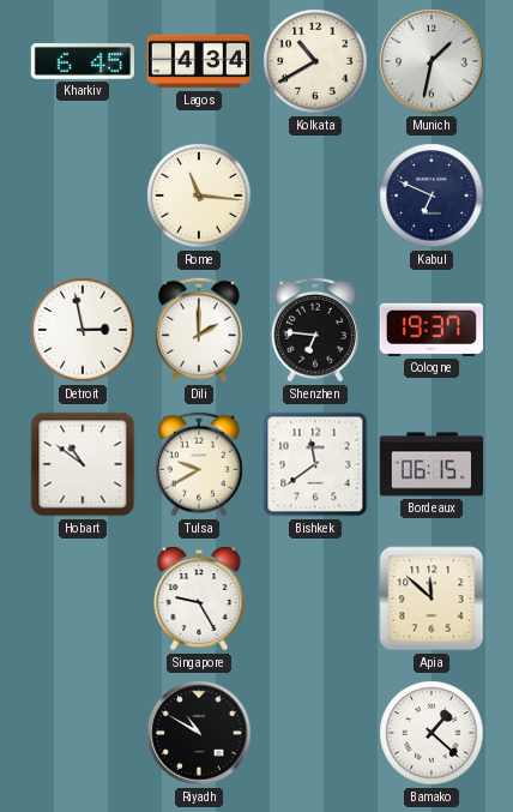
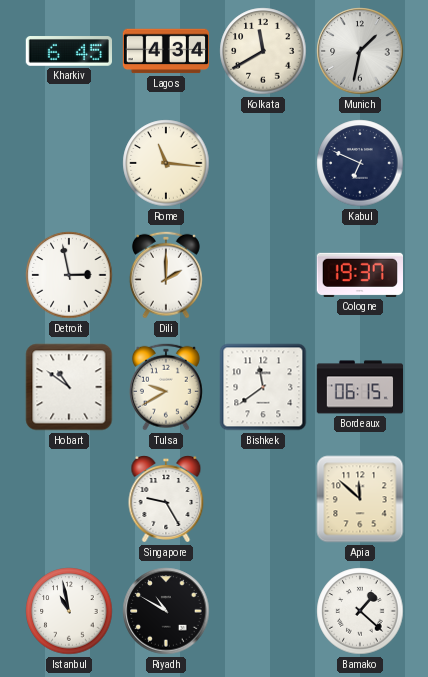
Kolkata: 10:40 -> 11:40 (263, 51)
Shenzhen: 6:46 -> none (315, 330)
Istanbul: none -> 10:58 (69, 611)
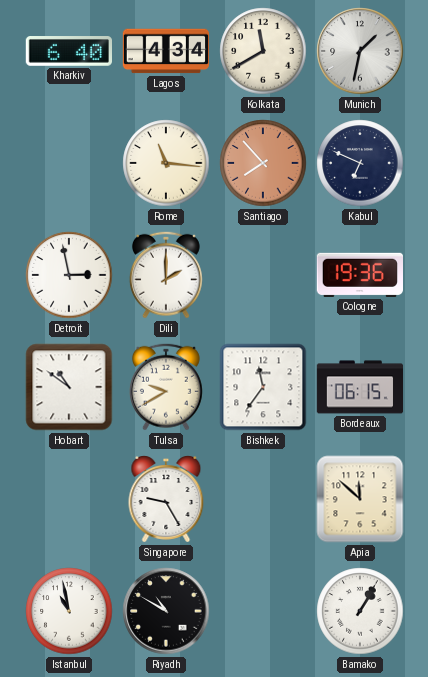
Kharkiv: 6:45 -> 6:40 (68, 52)
Santiago: none -> 7:53 (263, 163)
Cologne: 19:37 -> 19:36 (359, 275)
Bishkek: 11:39 -> 11:36 (263, 387)
Bamako: 1:22 -> 1:05 (360, 611)
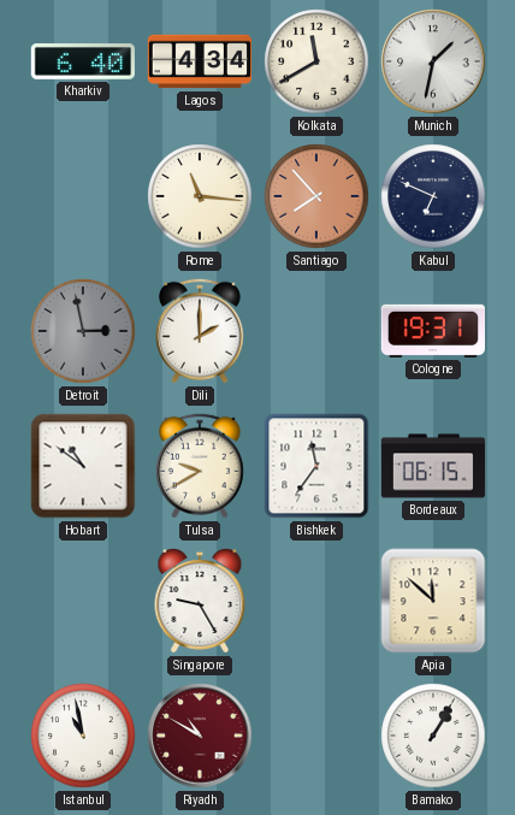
Detroit dial: white -> grey (83, 331)
Cologne: 19:36 -> 19:31 (432, 331)
Riyadh dial: black -> burgundy (200, 736)
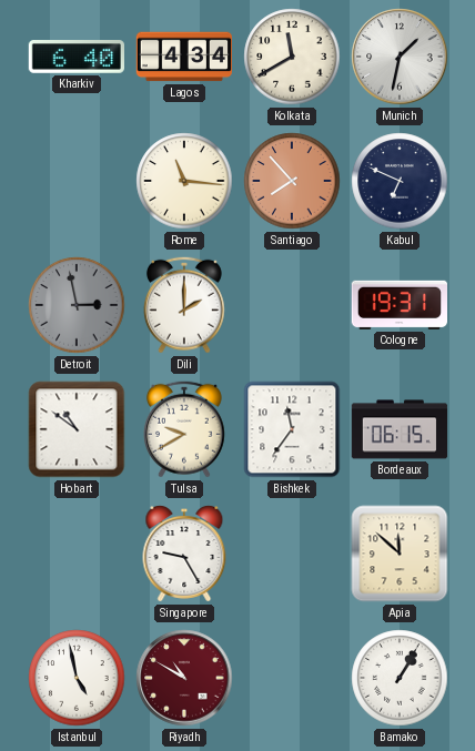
Istanbul: 10:58 -> 4:58 (77, 678)
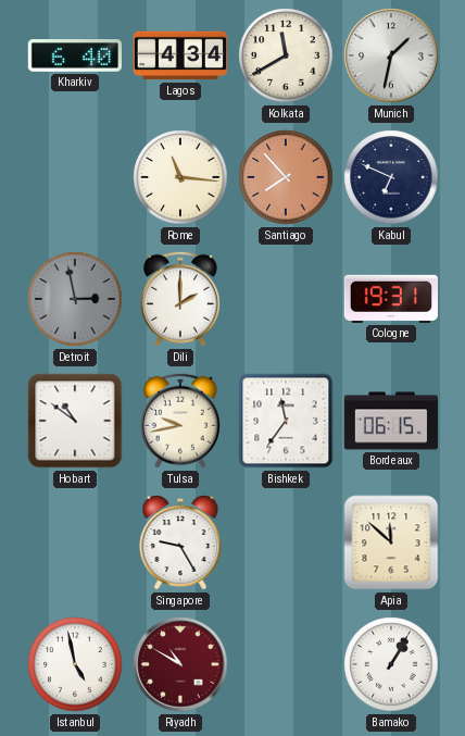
Tulsa: 9:40 -> 9:43 (180, 421)
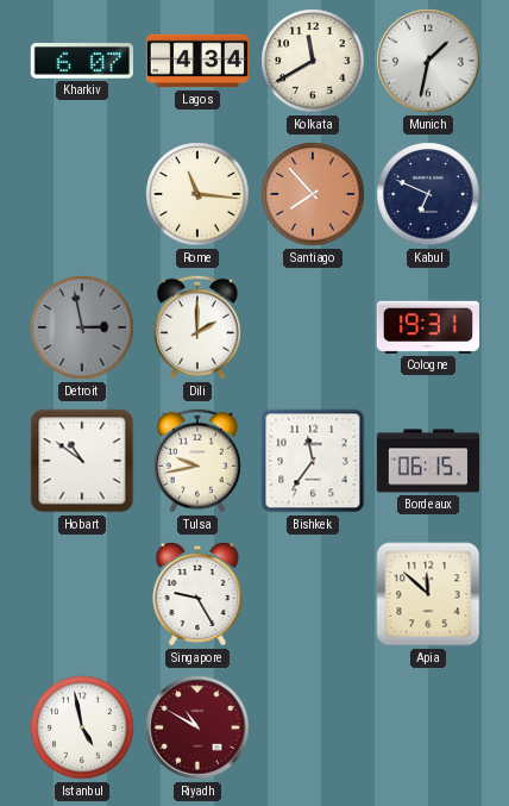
Kharkiv: 6:40 -> 6:07 (81, 62)
Bamako: 1:05 -> none (391, 664)
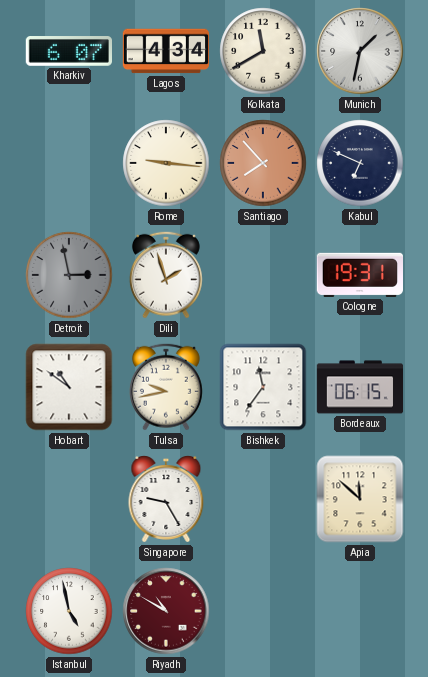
Rome: 11:16 -> 9:16 (166, 163)
Dili: 2:00 -> 1:57 (166, 275)
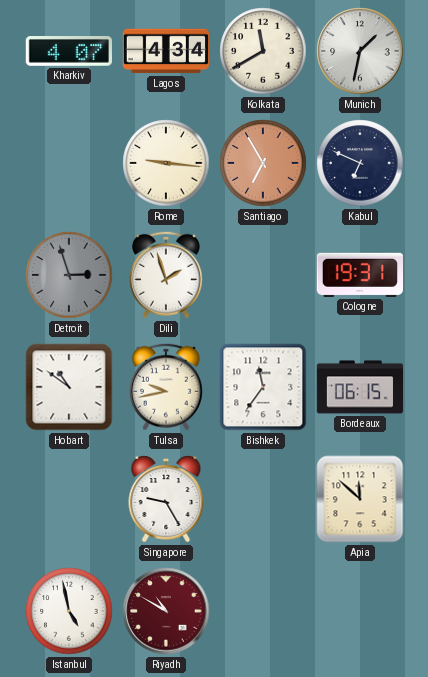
Kharkiv: 6:07 -> 4:07 (68, 52)
Santiago: 7:53 -> 6:55 (263, 163)
Detroit: 2:58 -> 2:57 (69, 275)
